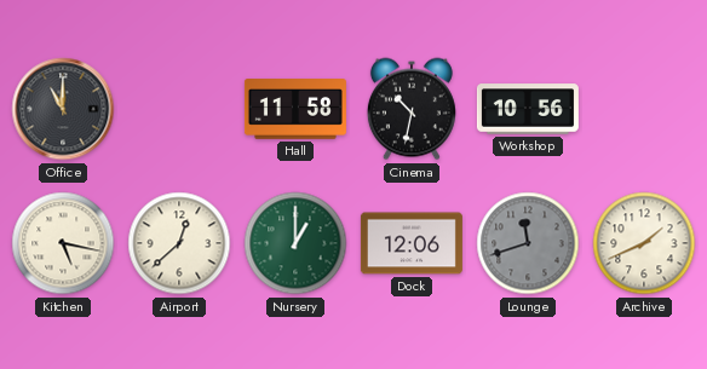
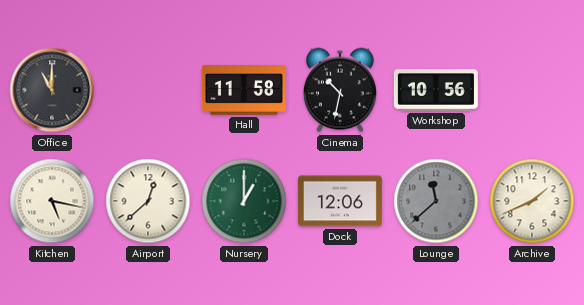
Lounge: 11:42 -> 11:38 (436, 201)
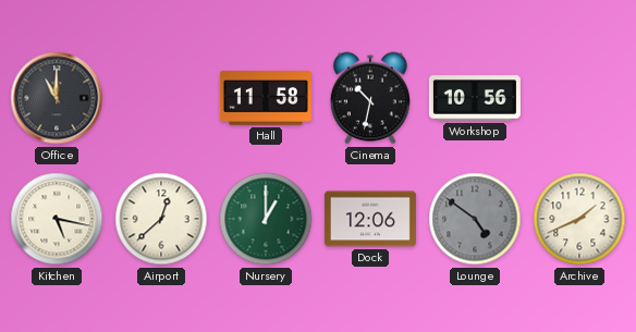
Lounge: 11:38 -> 4:51 (475, 219)
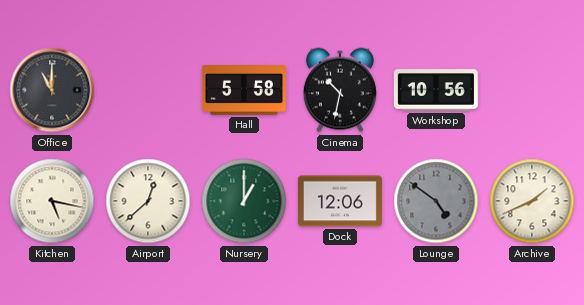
Hall: 11:58 -> 5:58 (244, 90)
